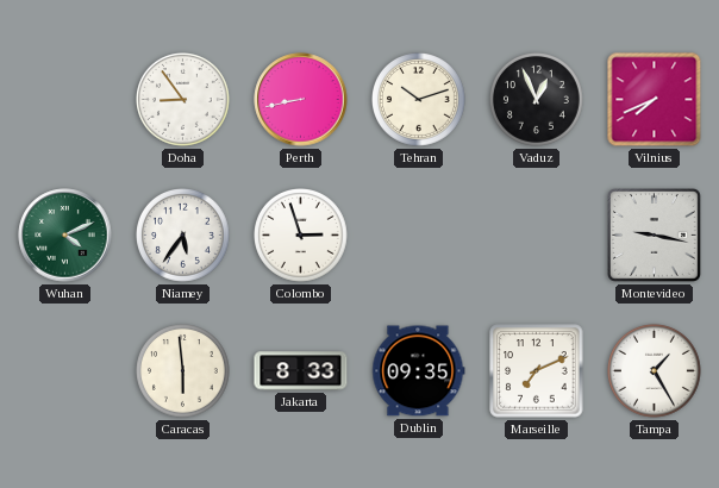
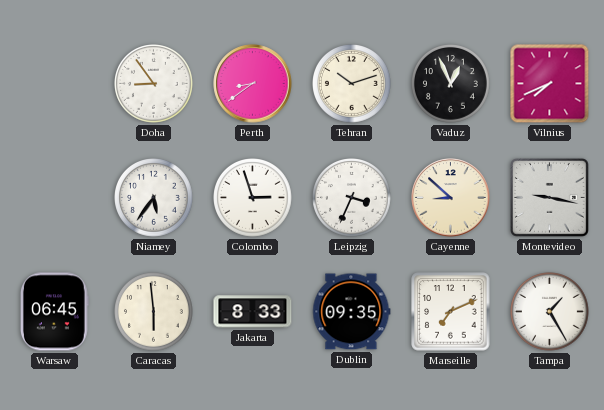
Perth: 8:43 -> 8:39 (253, 84)
Wuhan: 4:11 -> none (65, 236)
Leipzig: none -> 3:34 (352, 198)
Cayenne: none -> 8:52 (451, 198)
Warsaw: none -> 06:45 (54, 312)
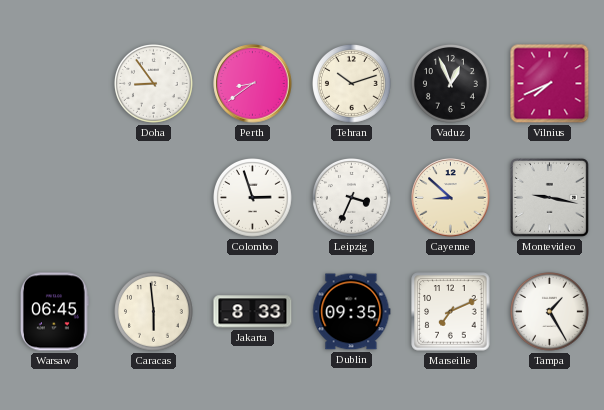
Niamey: 5:36 -> none (154, 198)
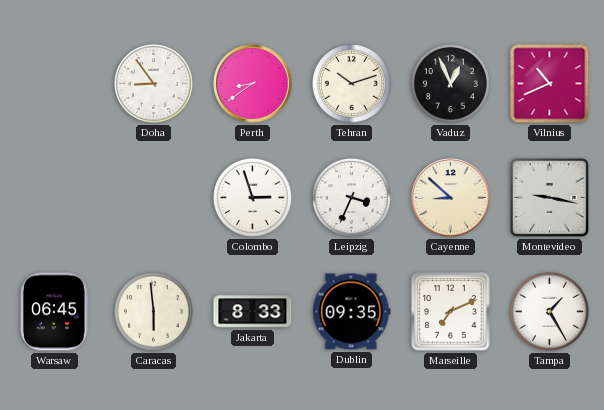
Vilnius: 7:41 -> 10:41 (550, 84)
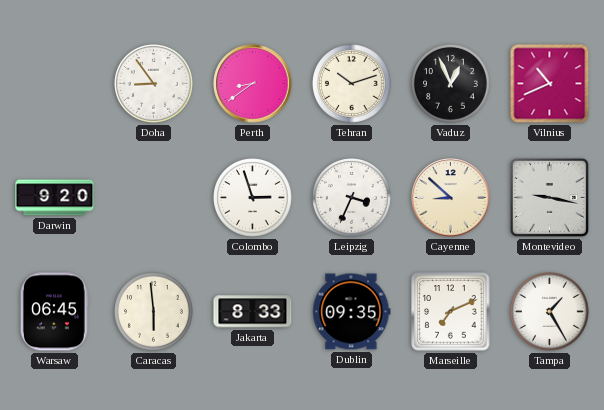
Darwin: none -> 9:20 (55, 198)
